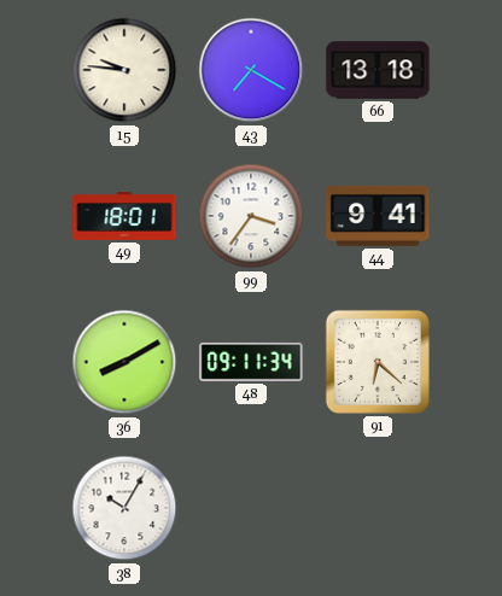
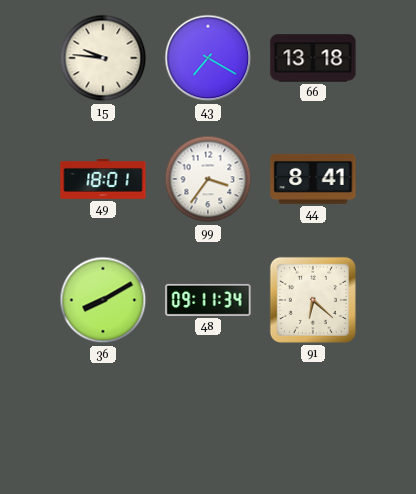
44: 9:41 -> 8:41 (313, 179)
38: 10:05 -> none (124, 508)
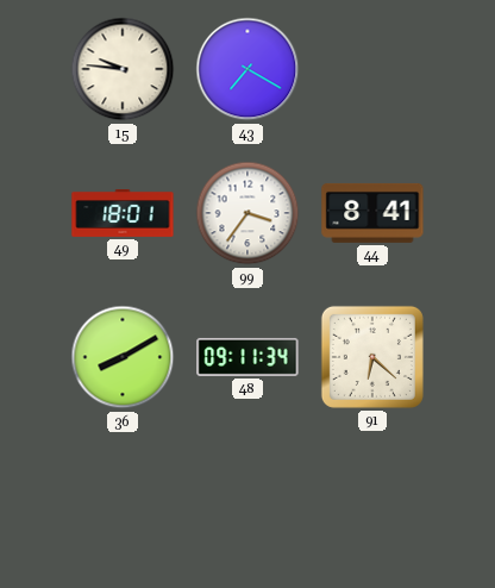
66: 13:18 -> none (313, 58)
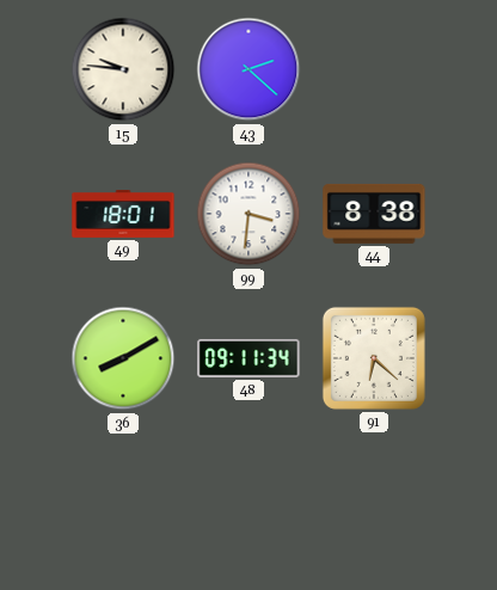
43: 7:20 -> 2:22 (249, 69)
99: 3:36 -> 3:31 (249, 214)
44: 8:41 -> 8:38 (374, 214)
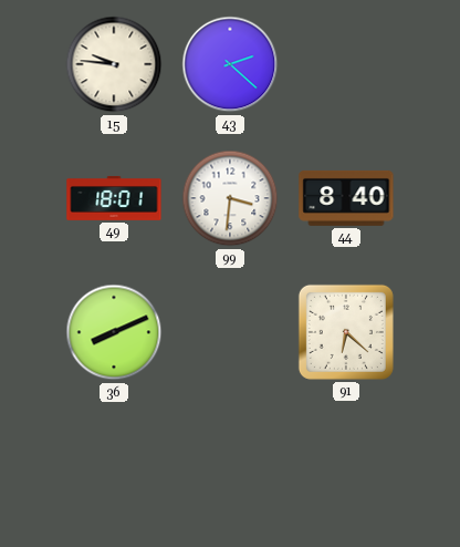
44: 8:38 -> 8:40 (346, 198)
36: 8:10 -> 8:11 (114, 332)
48: 09:11 -> none (249, 358)
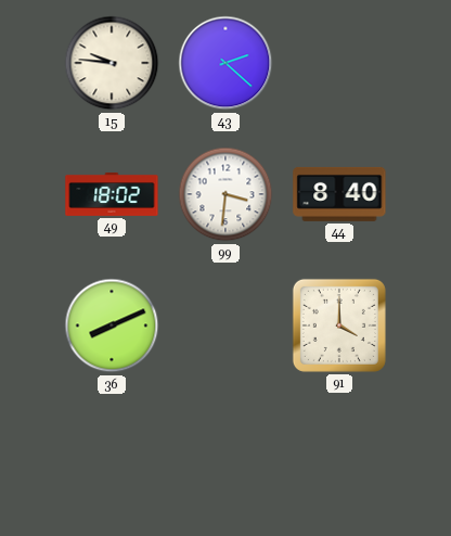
49: 18:01 -> 18:02 (112, 194)
91: 6:22 -> 4:00 (339, 326)
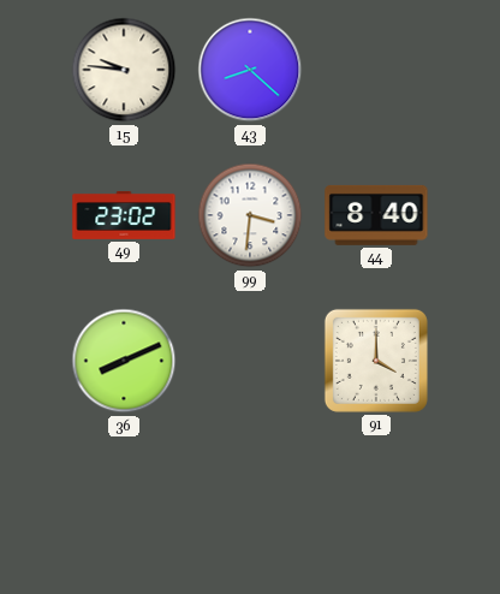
43: 2:22 -> 8:22 (250, 70)
49: 18:02 -> 23:02 (124, 215)
